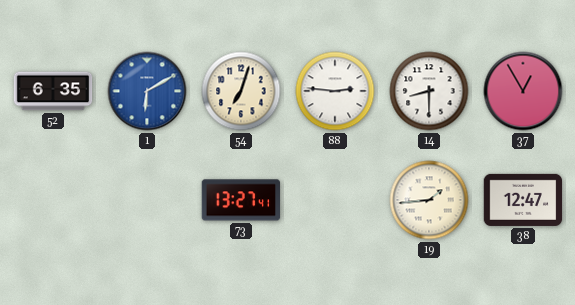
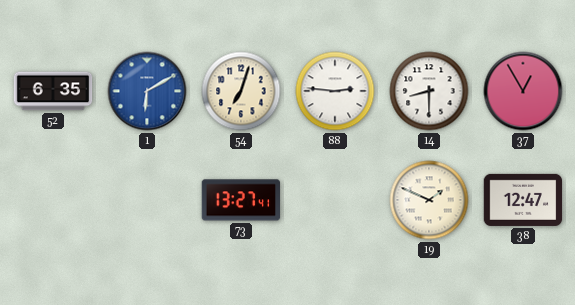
19: 1:44 -> 1:49 (429, 200)
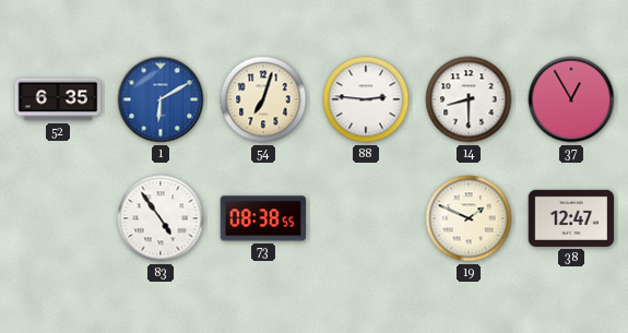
83: none -> 4:54 (161, 218)
73: 13:27 -> 08:38 (263, 218)
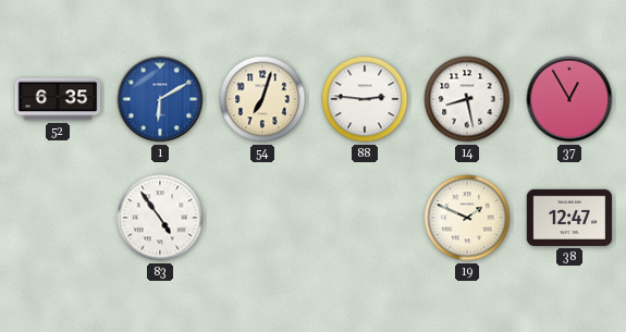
14: 8:30 -> 8:28 (467, 99)
73: 08:38 -> none (263, 218)
